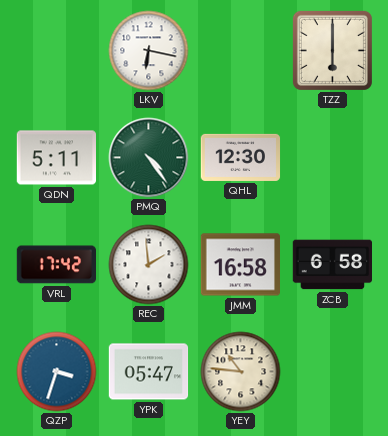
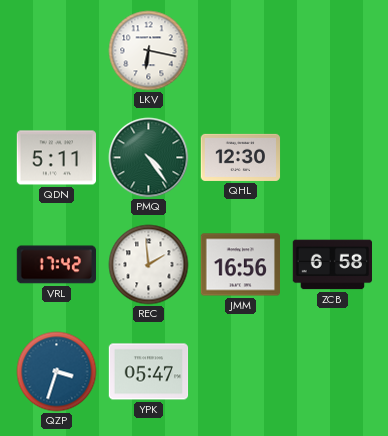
TZZ: 6:00 -> none (332, 50)
JMM: 16:58 -> 16:56 (240, 265)
YEY: 10:46 -> none (241, 372)
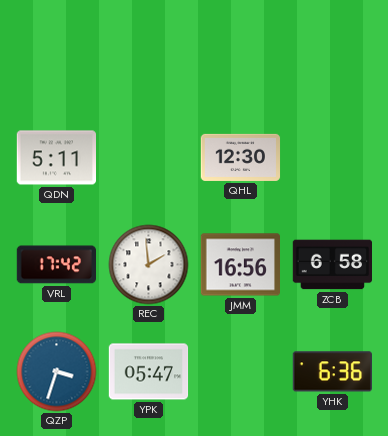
LKV: 6:17 -> none (149, 51)
PMQ: 4:24 -> none (149, 158)
YHK: none -> 6:36 (332, 372)
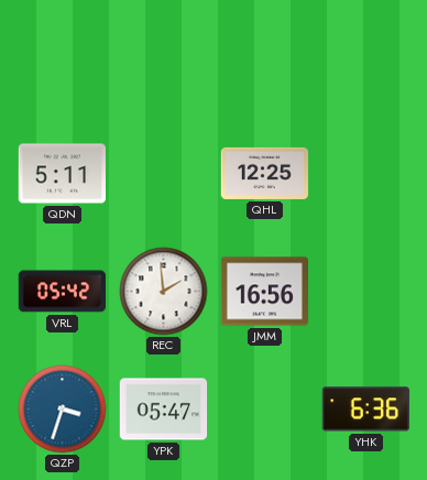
QHL: 12:30 -> 12:25 (265, 173)
VRL: 17:42 -> 05:42 (62, 292)
ZCB: 6:58 -> none (332, 265)
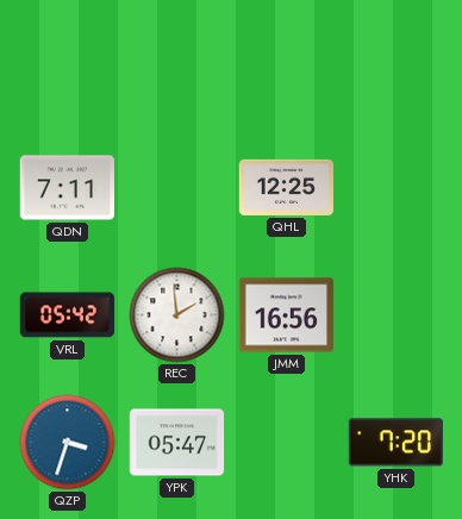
QDN: 5:11 -> 7:11 (68, 188)
YHK: 6:36 -> 7:20 (395, 443)
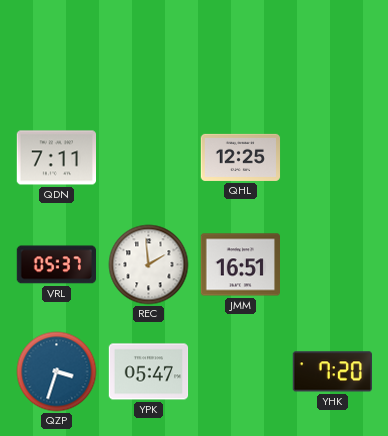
VRL: 05:42 -> 05:37 (56, 265)
JMM: 16:56 -> 16:51 (240, 265)
